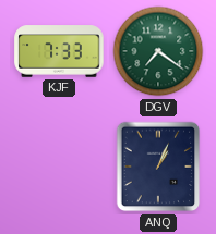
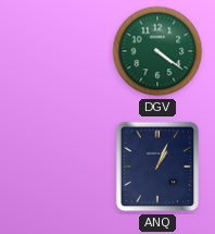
KJF: 7:33 -> none (59, 51)
DGV: 7:21 -> 4:21 (157, 51)
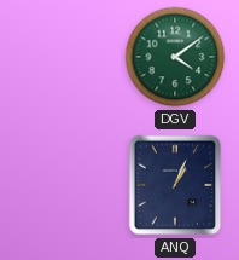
DGV: 4:21 -> 4:09 (175, 57)
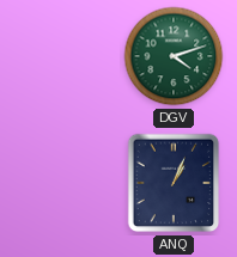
DGV: 4:09 -> 4:12 (174, 56)
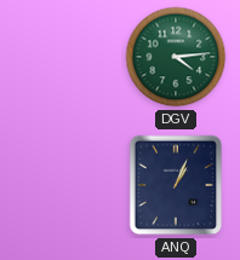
DGV: 4:12 -> 4:14 (176, 57)
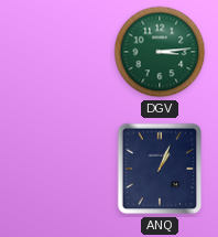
DGV: 4:14 -> 3:14 (160, 52)
